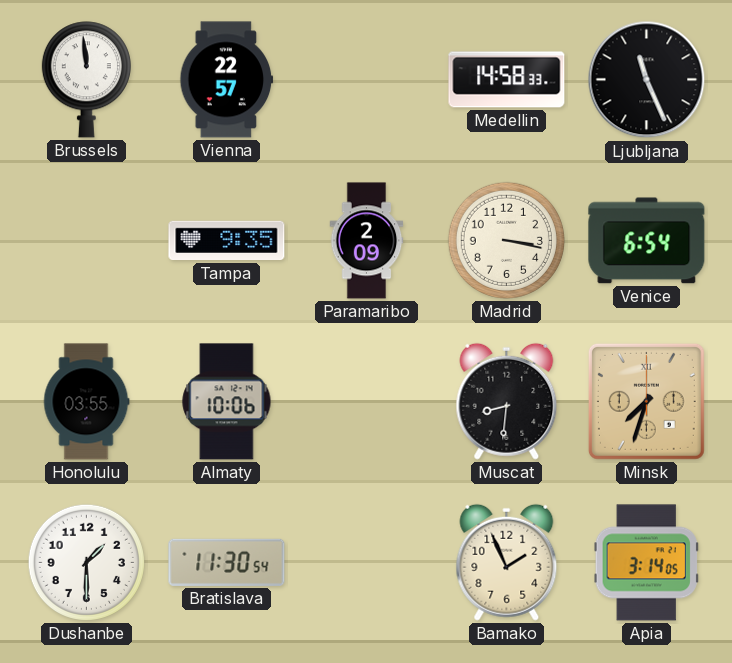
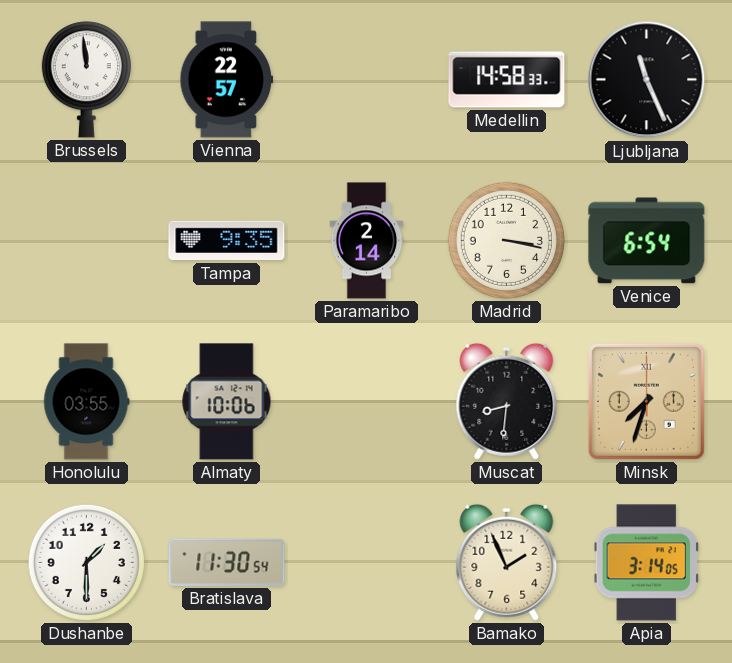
Paramaribo: 2:09 -> 2:14 (367, 241)
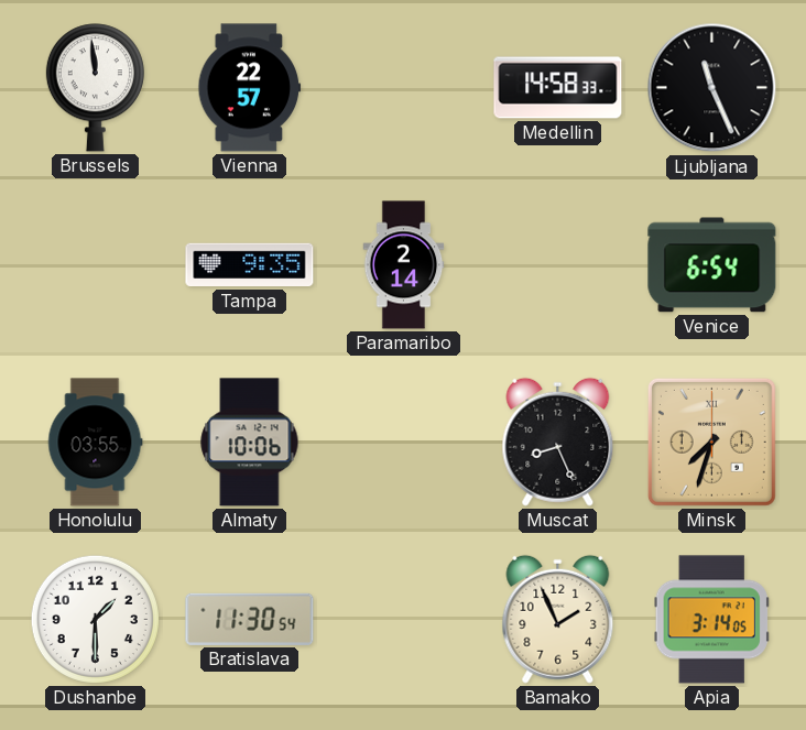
Madrid: 3:17 -> none (506, 240)
Muscat: 8:31 -> 8:26 (558, 442)
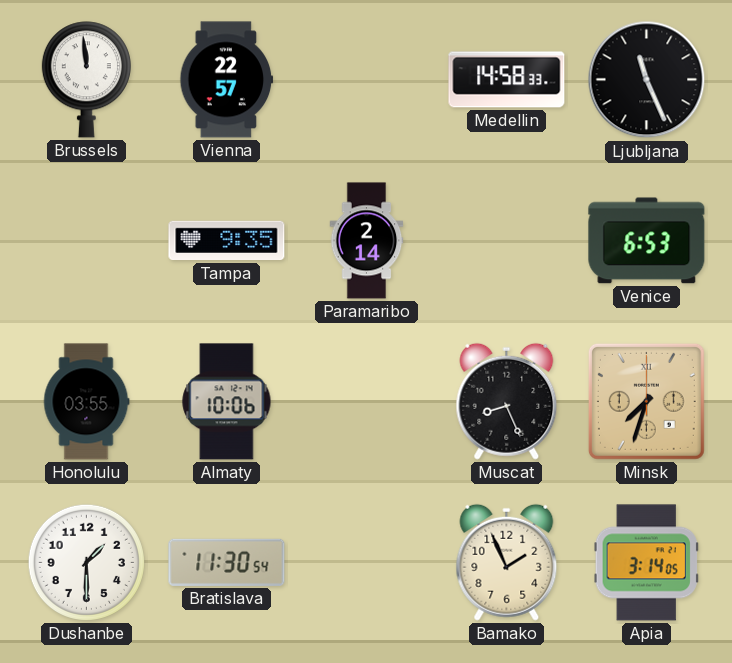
Venice: 6:54 -> 6:53 (647, 241)
